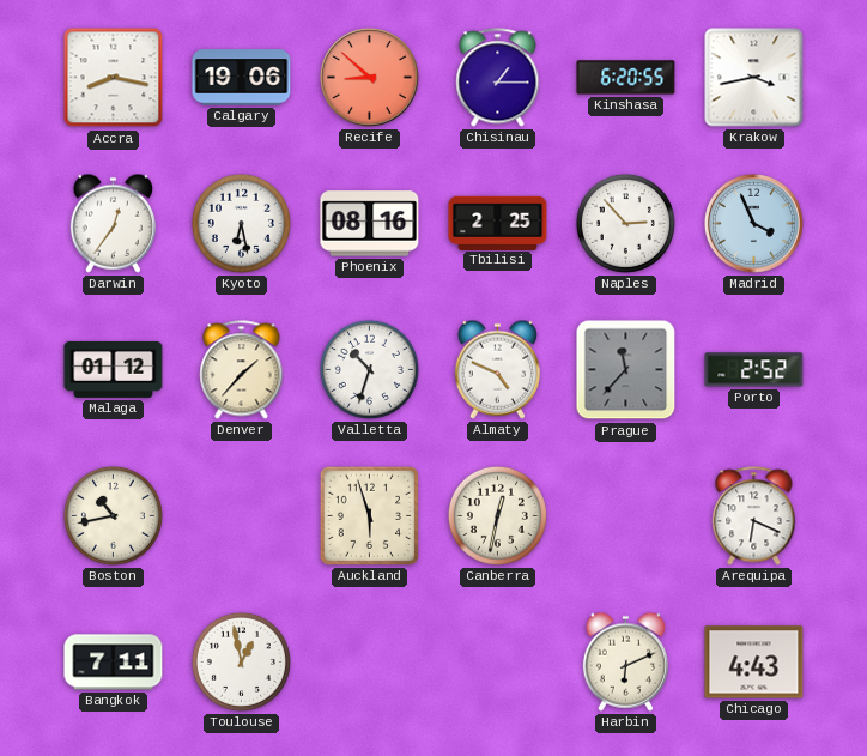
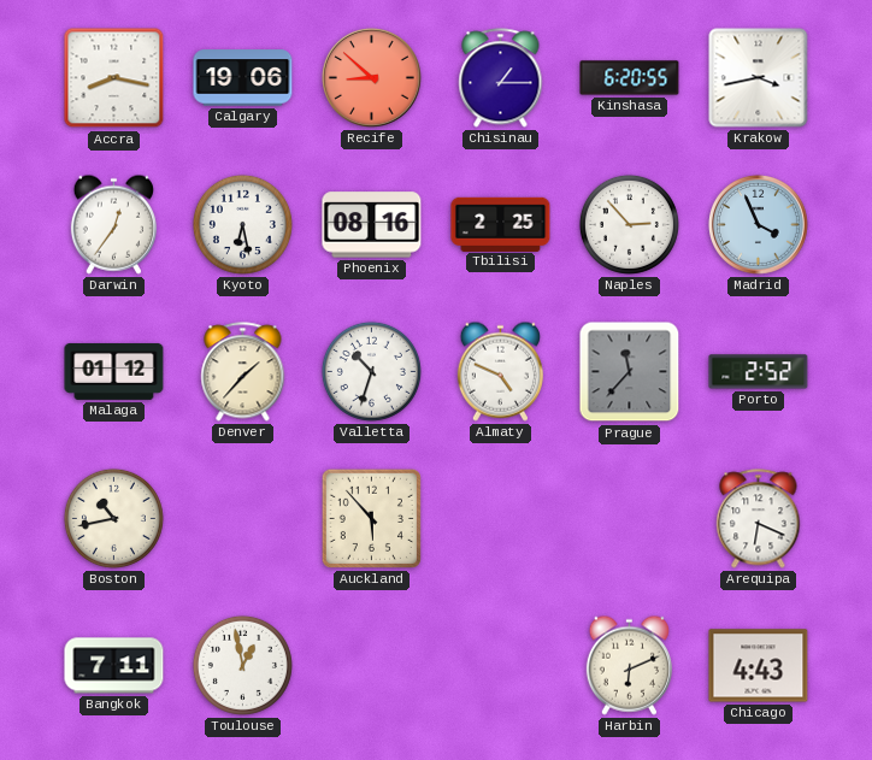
Auckland: 5:57 -> 5:53 (371, 518)
Canberra: 12:32 -> none (497, 515)
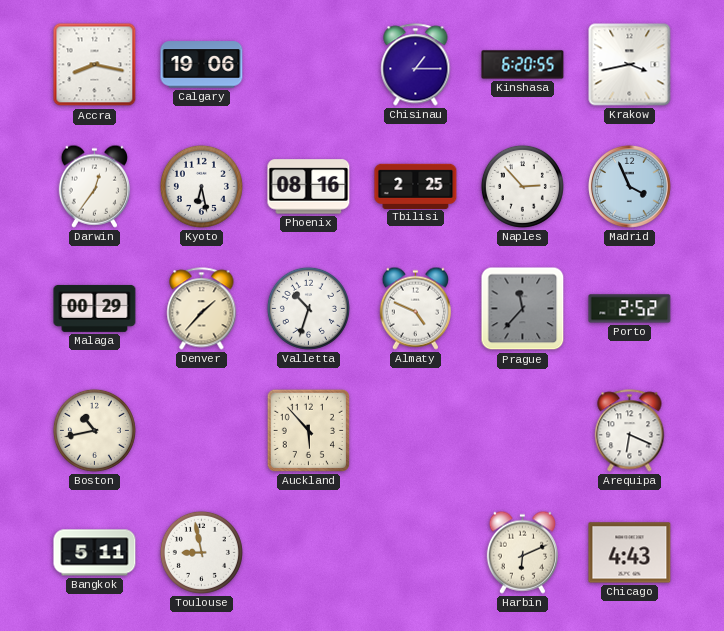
Recife: 8:52 -> none (371, 77)
Malaga: 01:12 -> 00:29 (95, 308)
Bangkok: 7:11 -> 5:11 (95, 553)
Toulouse: 12:58 -> 8:58 (201, 552)
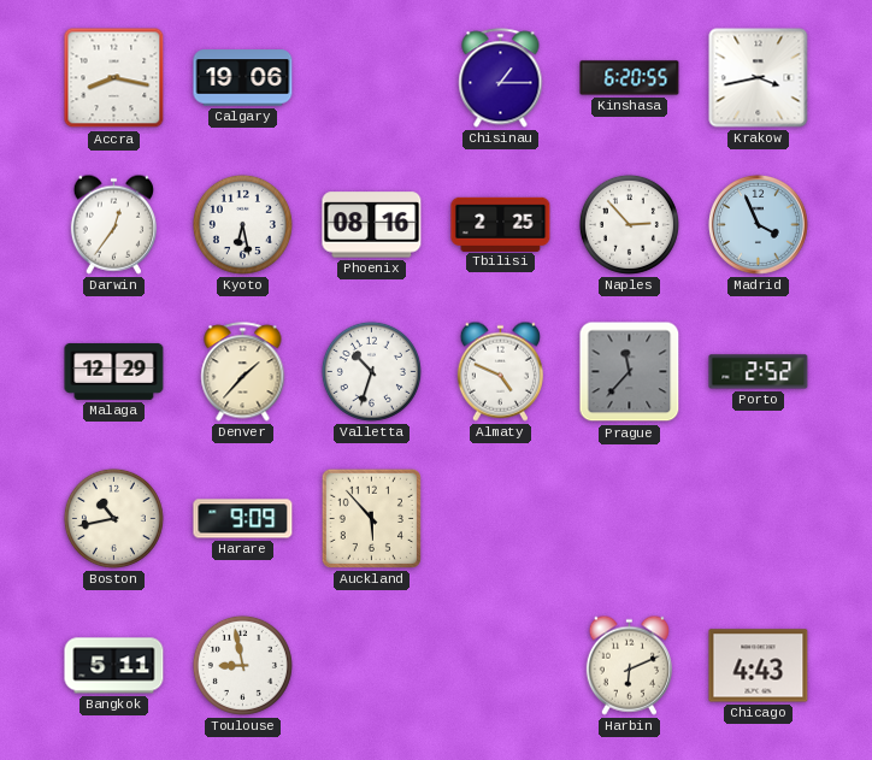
Malaga: 00:29 -> 12:29 (114, 371)
Harare: none -> 9:09 (243, 519)
Arequipa: 6:19 -> none (630, 431)
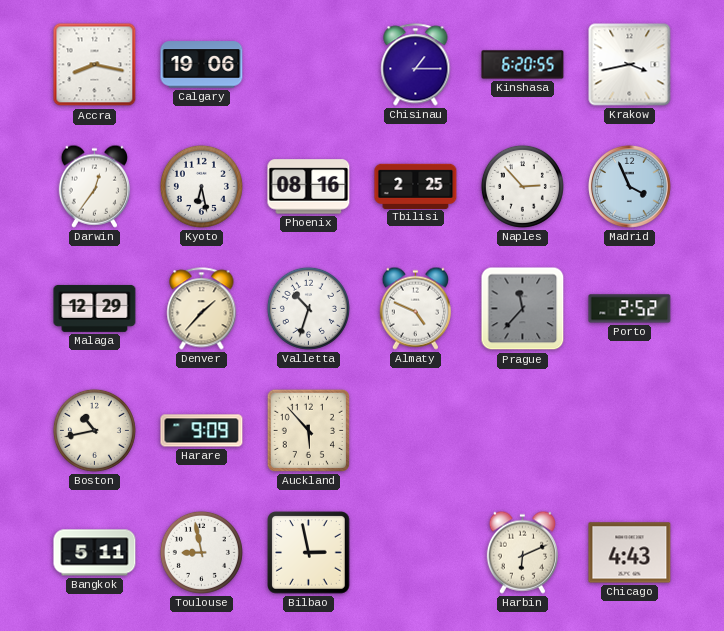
Bilbao: none -> 2:58 (309, 553)
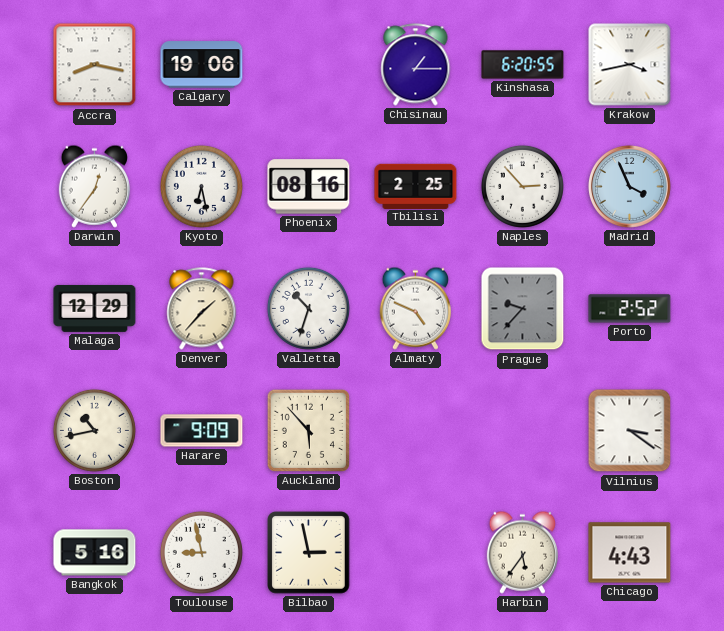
Prague: 11:37 -> 9:37 (523, 309)
Vilnius: none -> 3:21 (630, 431)
Bangkok: 5:11 -> 5:16 (95, 553)
Harbin: 6:11 -> 5:36 (522, 552)
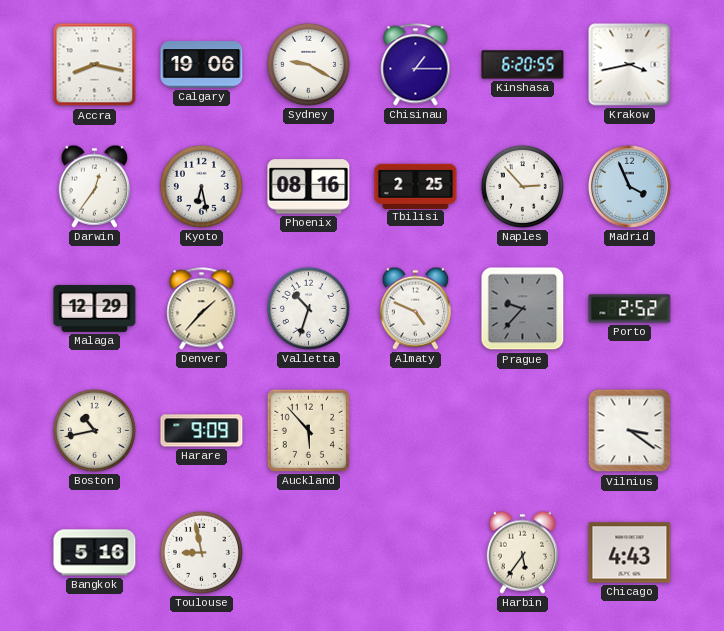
Sydney: none -> 9:20 (308, 64)
Bilbao: 2:58 -> none (309, 553)
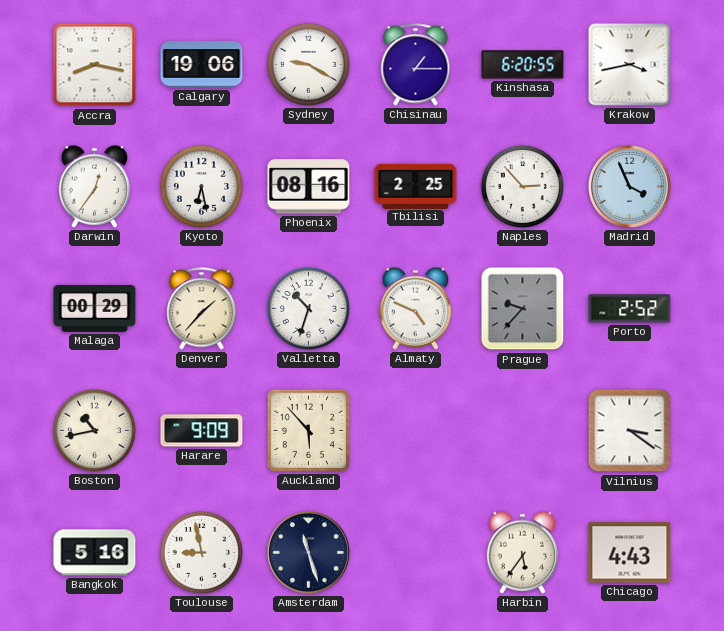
Malaga: 12:29 -> 00:29 (95, 308)
Amsterdam: none -> 11:27 (308, 552)
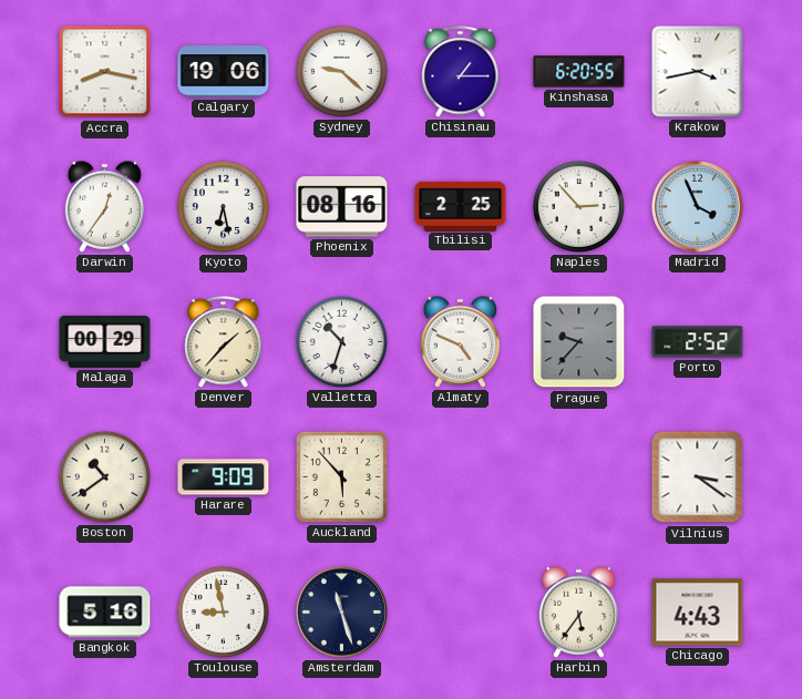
Sydney: 9:20 -> 9:22 (341, 71)
Boston: 10:43 -> 10:39 (104, 476)
